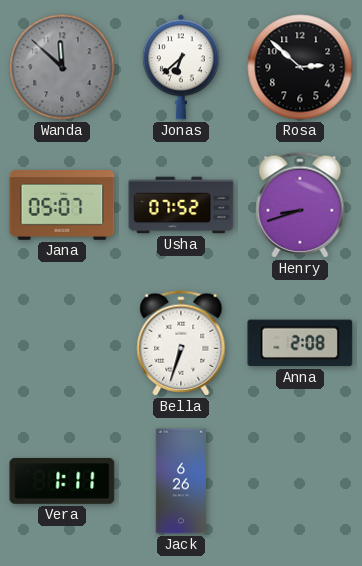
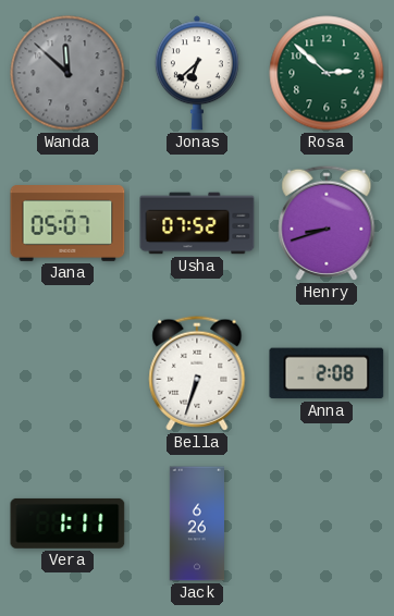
Rosa dial: black -> green (327, 73)
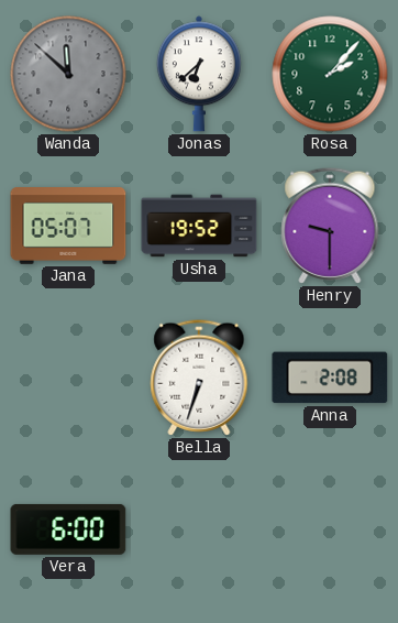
Rosa: 2:52 -> 2:07 (330, 74)
Usha: 07:52 -> 19:52 (199, 226)
Henry: 8:42 -> 9:30 (330, 226)
Vera: 1:11 -> 6:00 (68, 529)
Jack: 6:26 -> none (196, 523)
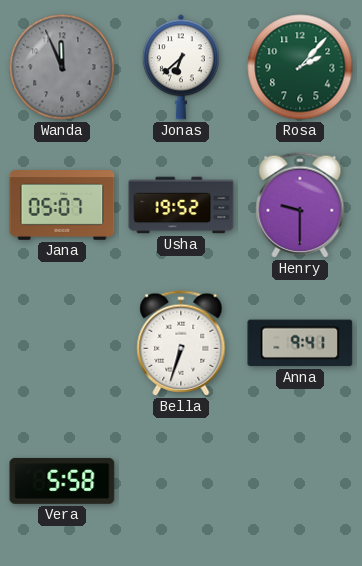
Wanda: 11:52 -> 11:56 (62, 67)
Anna: 2:08 -> 9:41 (300, 343)
Vera: 6:00 -> 5:58 (62, 481)
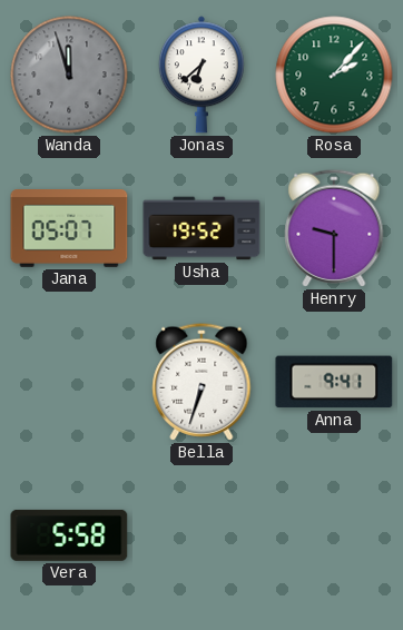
Wanda: 11:56 -> 11:57 (69, 75)
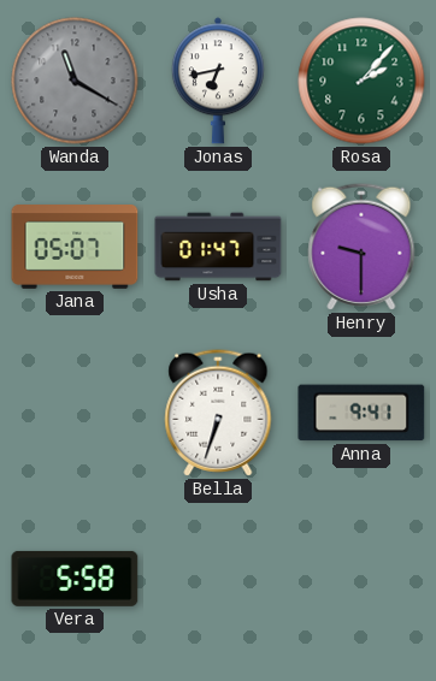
Wanda: 11:57 -> 11:20 (75, 81)
Jonas: 6:38 -> 6:43 (218, 81)
Usha: 19:52 -> 01:47 (218, 247)
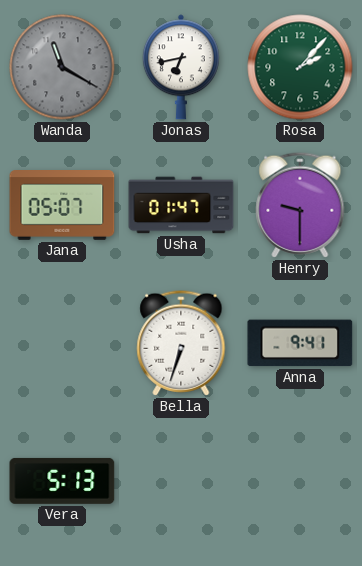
Vera: 5:58 -> 5:13 (62, 481)
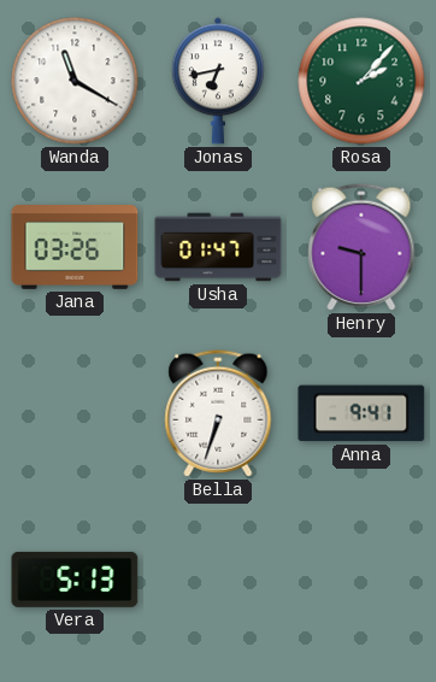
Wanda dial: grey -> white (75, 81)
Jana: 05:07 -> 03:26 (75, 248)
